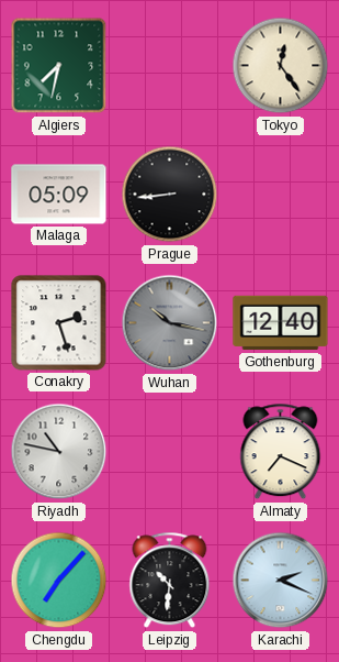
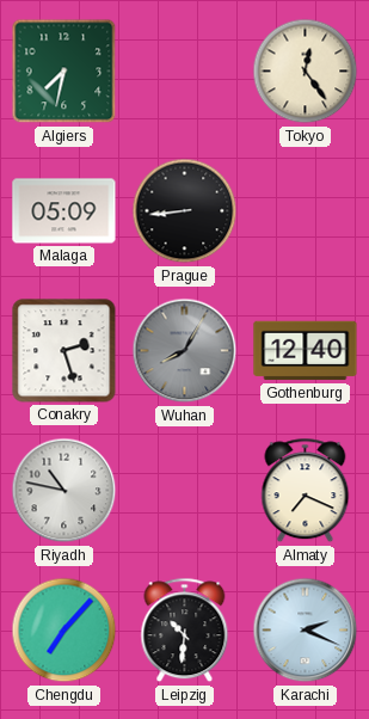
Wuhan: 10:17 -> 8:05 (185, 351)
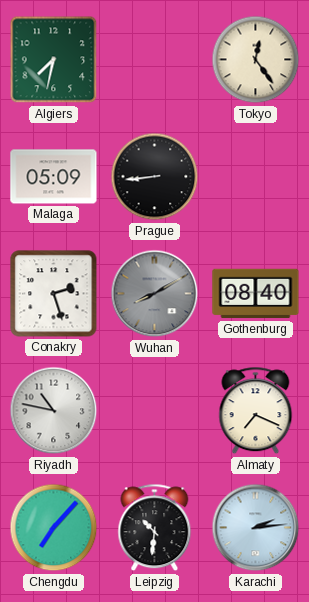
Wuhan: 8:05 -> 8:10 (155, 294)
Gothenburg: 12:40 -> 08:40 (256, 294)
Karachi: 2:19 -> 2:14 (256, 528)
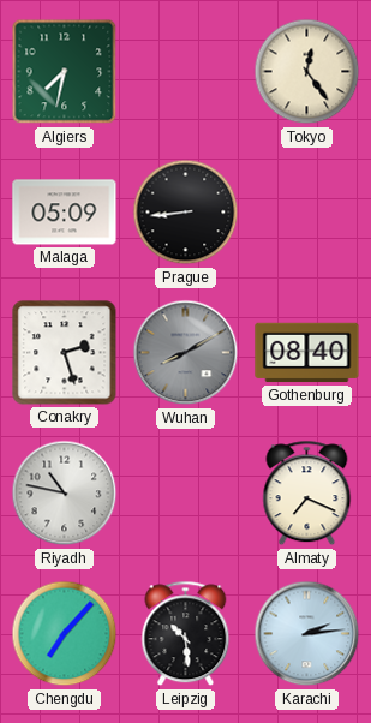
Leipzig: 10:31 -> 10:29 (186, 634)
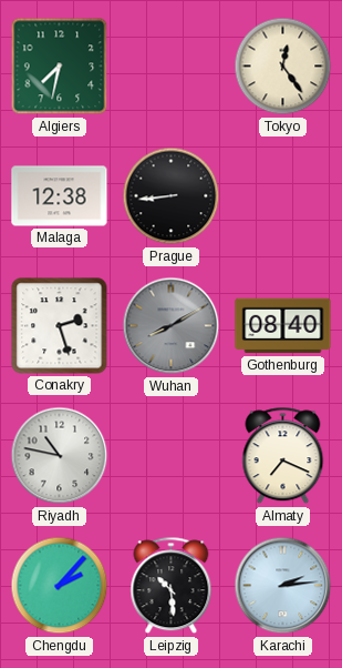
Malaga: 05:09 -> 12:38 (60, 196)
Chengdu: 7:07 -> 2:07 (60, 586)
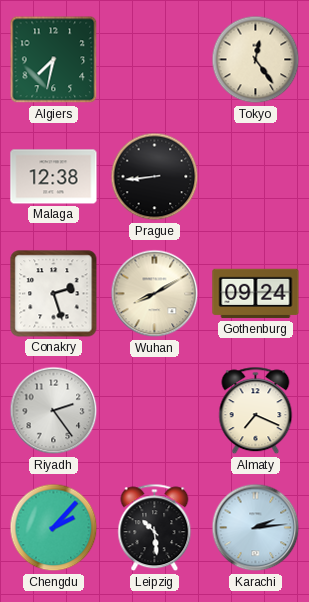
Wuhan dial: grey -> cream (155, 294)
Gothenburg: 08:40 -> 09:24 (256, 294)
Riyadh: 10:47 -> 2:24 (54, 411)
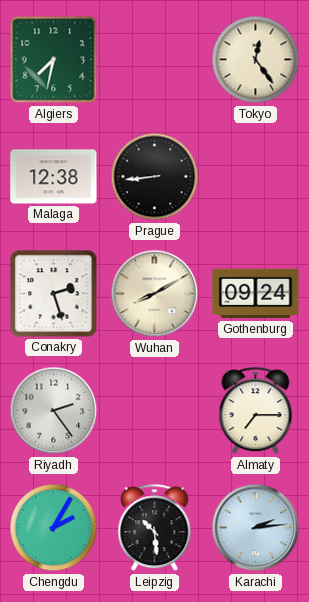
Almaty: 7:19 -> 7:15 (256, 411)
Chengdu: 2:07 -> 2:05 (54, 528)
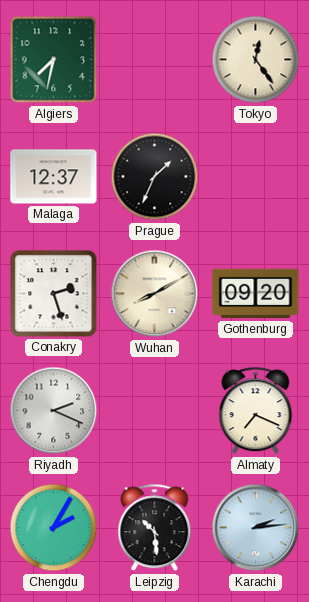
Malaga: 12:38 -> 12:37 (54, 177)
Prague: 8:44 -> 1:34 (155, 177)
Gothenburg: 09:24 -> 09:20 (256, 294)
Riyadh: 2:24 -> 2:19 (54, 411)
Almaty: 7:15 -> 7:19 (256, 411)
